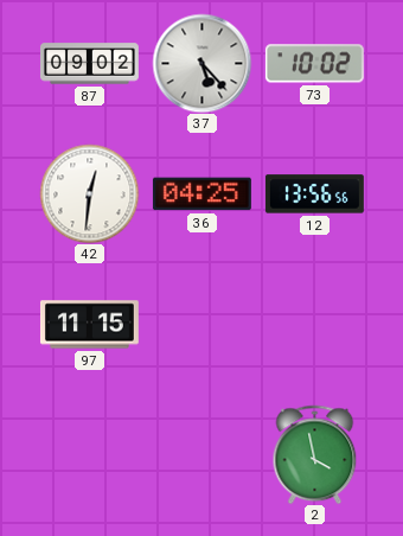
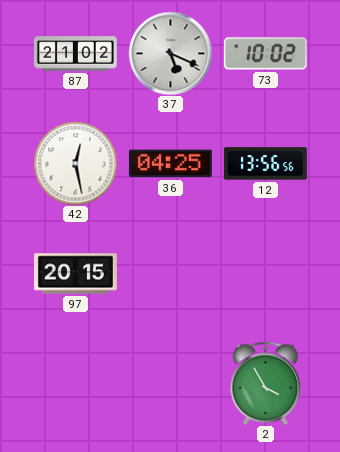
87: 09:02 -> 21:02 (75, 54)
37: 5:23 -> 5:19 (170, 53)
42: 12:31 -> 12:28 (75, 163)
97: 11:15 -> 20:15 (75, 274)
2: 3:58 -> 3:55 (266, 383)
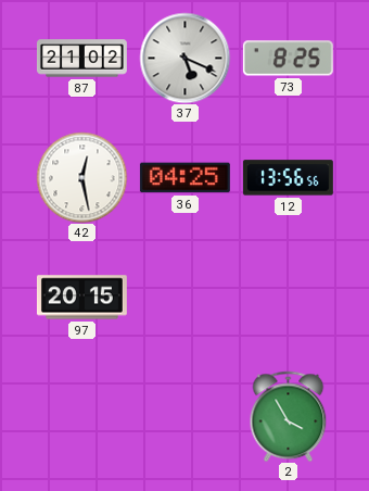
73: 10:02 -> 8:25 (288, 59)
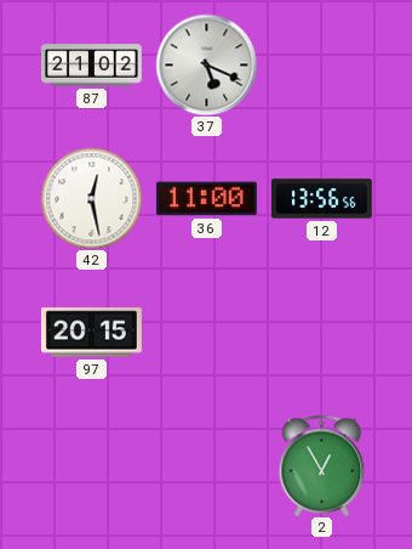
73: 8:25 -> none (288, 59)
36: 04:25 -> 11:00 (206, 199)
2: 3:55 -> 12:55 (322, 465)
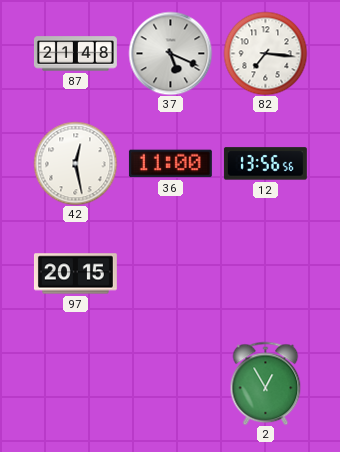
87: 21:02 -> 21:48 (75, 54)
82: none -> 7:16 (265, 53)
